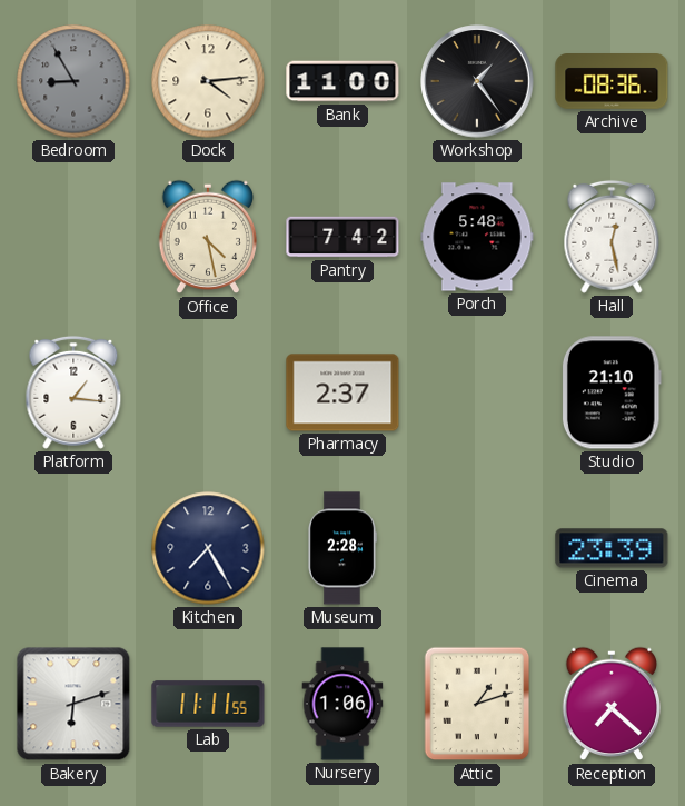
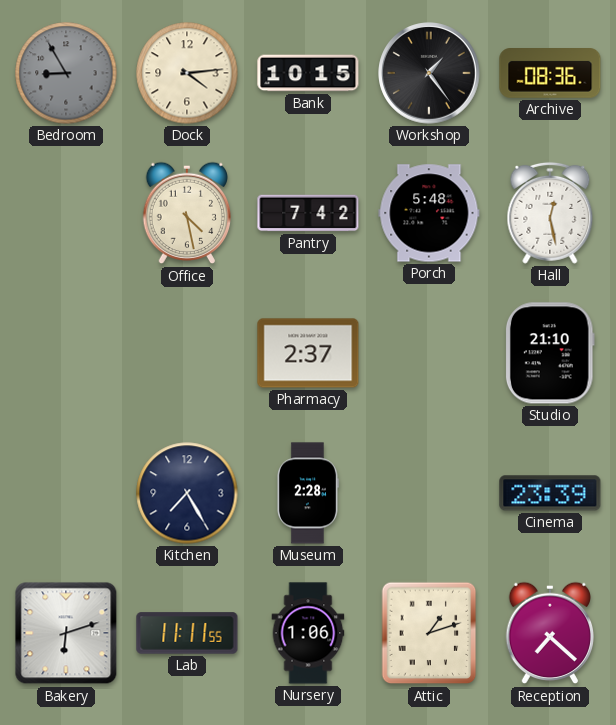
Bank: 11:00 -> 10:15 (308, 73)
Platform: 1:16 -> none (73, 392)
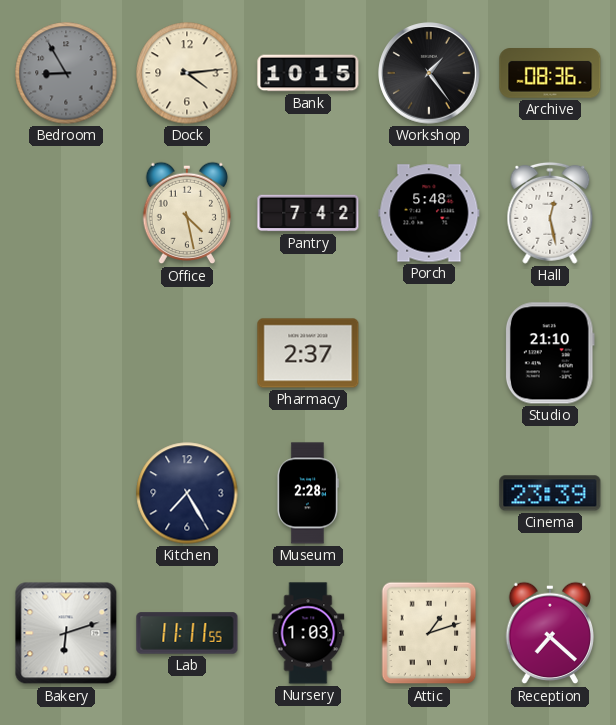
Nursery: 1:06 -> 1:03 (308, 633)
